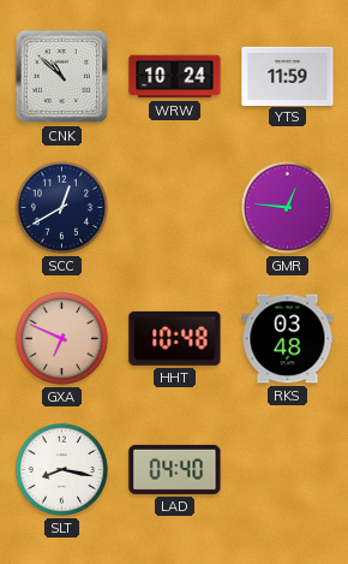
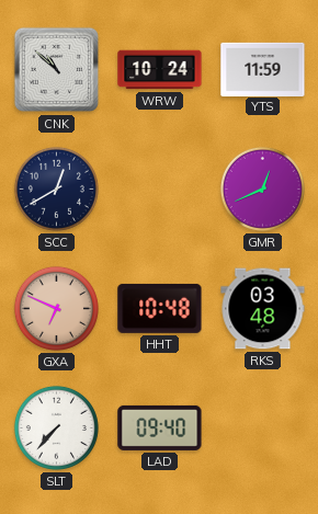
GMR: 12:46 -> 12:41 (262, 189)
SLT: 8:17 -> 7:37 (56, 427)
LAD: 04:40 -> 09:40 (160, 427)
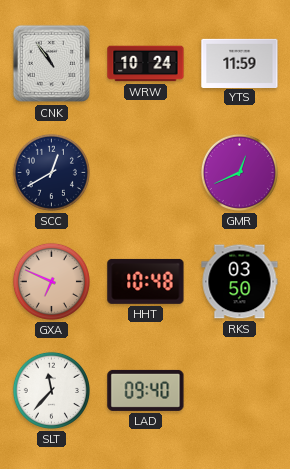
CNK: 10:52 -> 10:54 (52, 64)
RKS: 03:48 -> 03:50 (240, 282)
SLT: 7:37 -> 11:37 (51, 390)
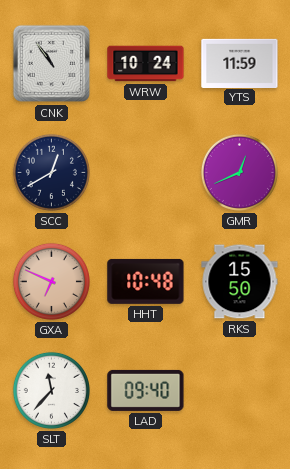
RKS: 03:50 -> 15:50 (240, 282)
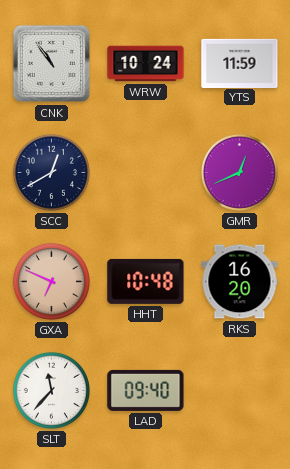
RKS: 15:50 -> 16:20 (240, 282)
